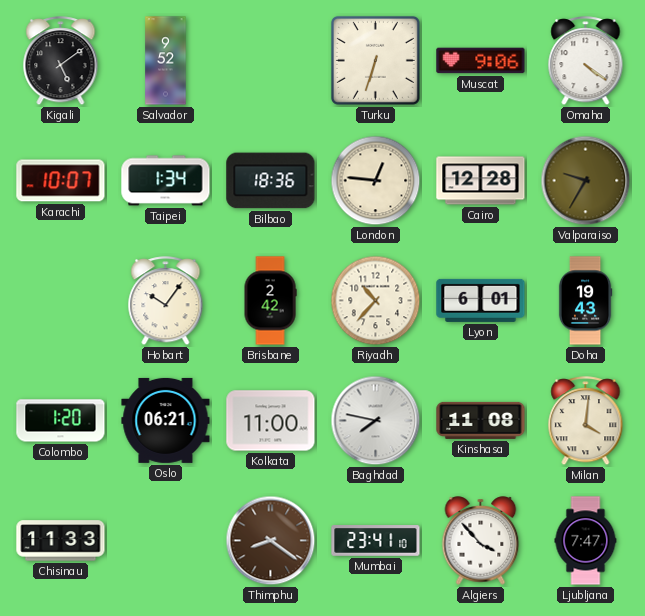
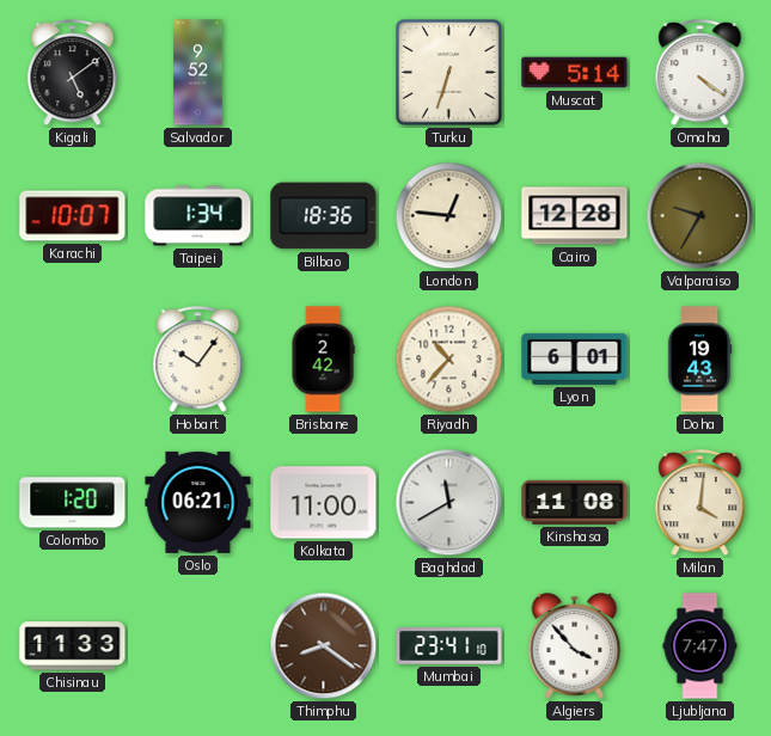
Muscat: 9:06 -> 5:14 (575, 73)
Baghdad: 7:47 -> 11:40 (449, 503)
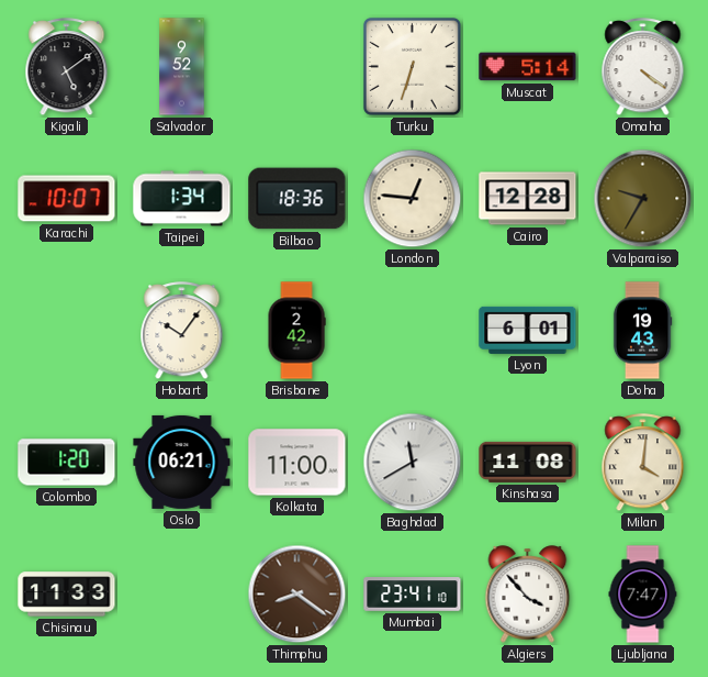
Riyadh: 10:37 -> none (449, 360)
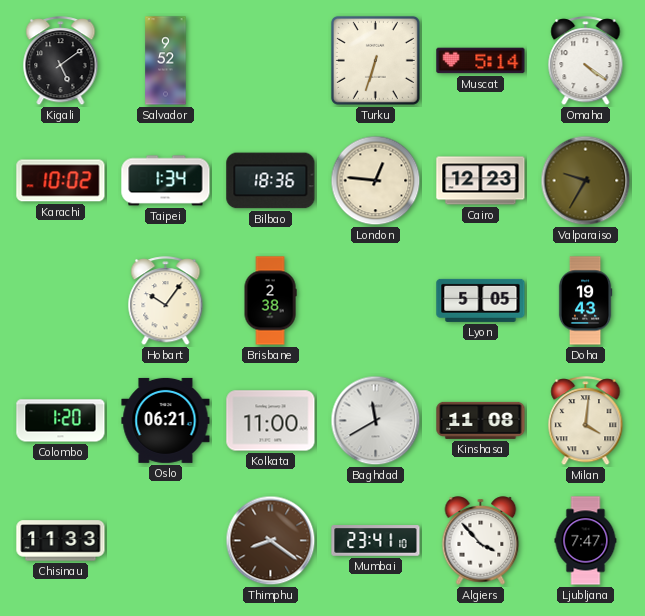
Karachi: 10:07 -> 10:02 (61, 181)
Cairo: 12:28 -> 12:23 (481, 181)
Brisbane: 2:42 -> 2:38 (270, 301)
Lyon: 6:01 -> 5:05 (481, 300)
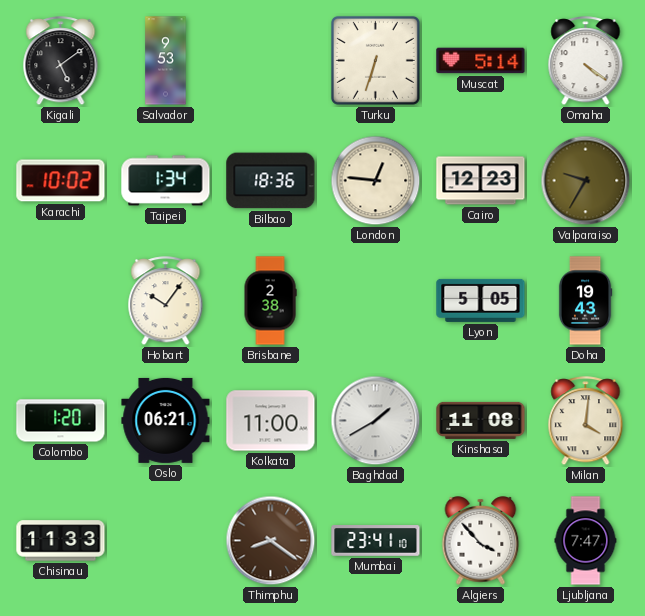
Salvador: 9:52 -> 9:53 (166, 61)
Baghdad: 11:40 -> 1:40 (376, 421)
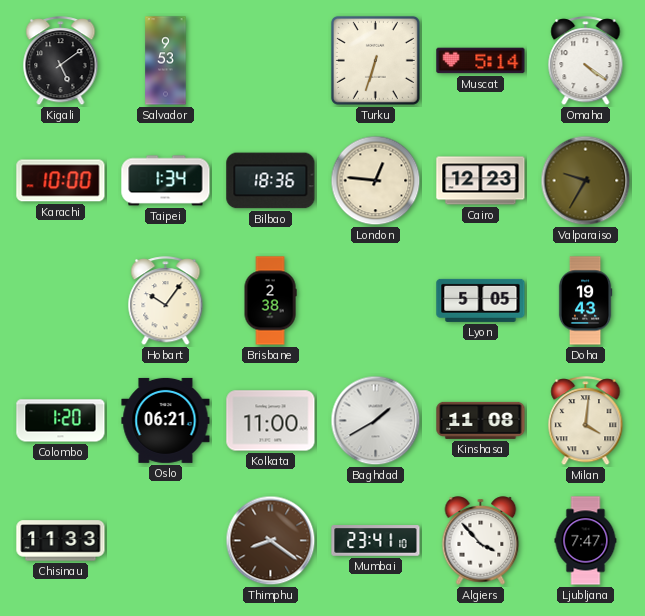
Karachi: 10:02 -> 10:00 (61, 181)
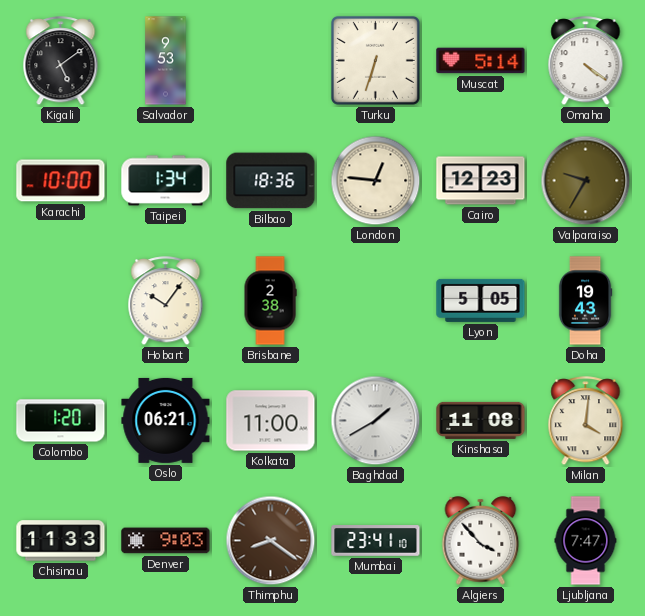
Denver: none -> 9:03 (166, 541)
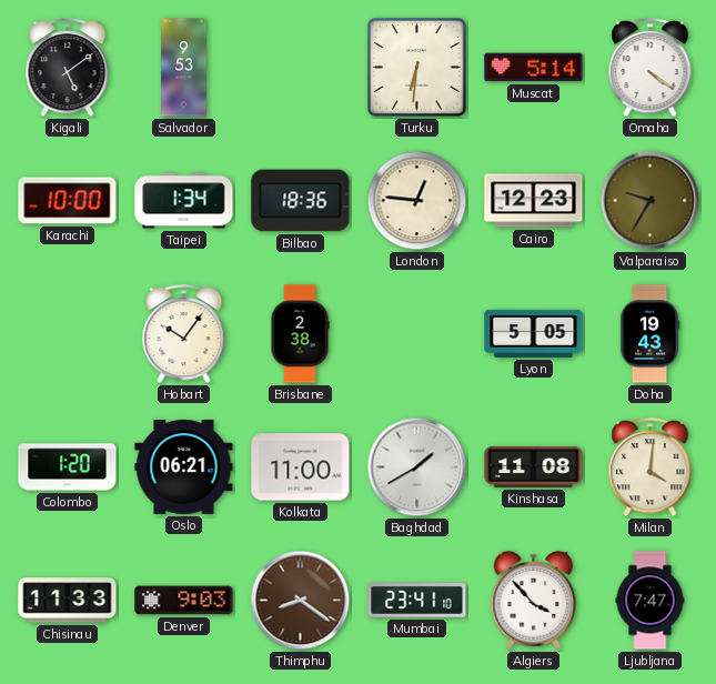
Turku: 6:33 -> 6:31 (416, 67)
